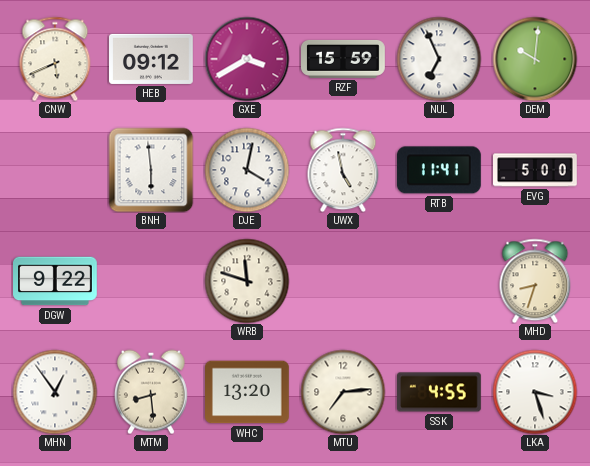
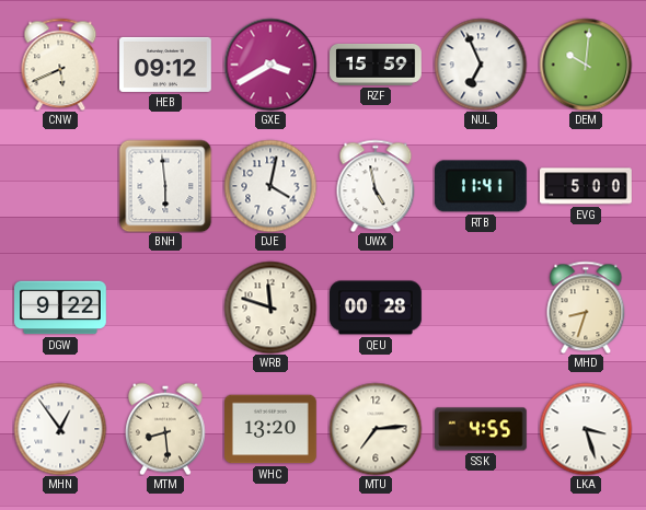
QEU: none -> 00:28 (377, 308)
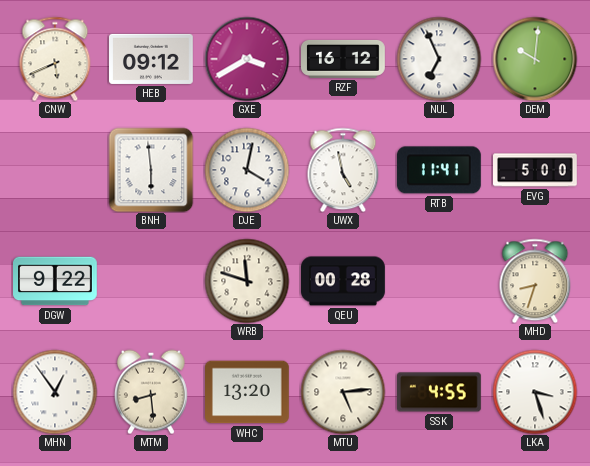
RZF: 15:59 -> 16:12 (344, 59)
MTU: 7:14 -> 5:14 (343, 392)
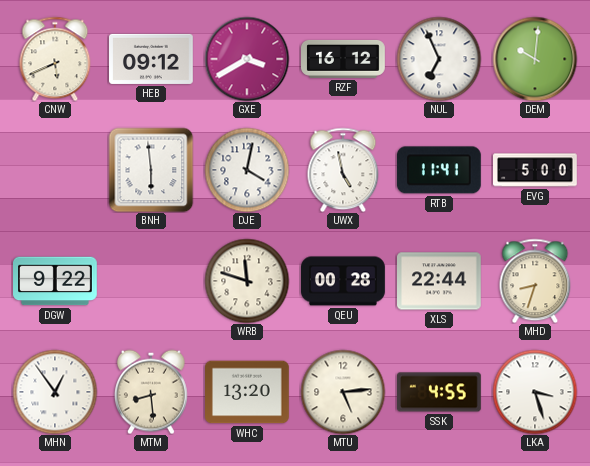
XLS: none -> 22:44 (440, 281)
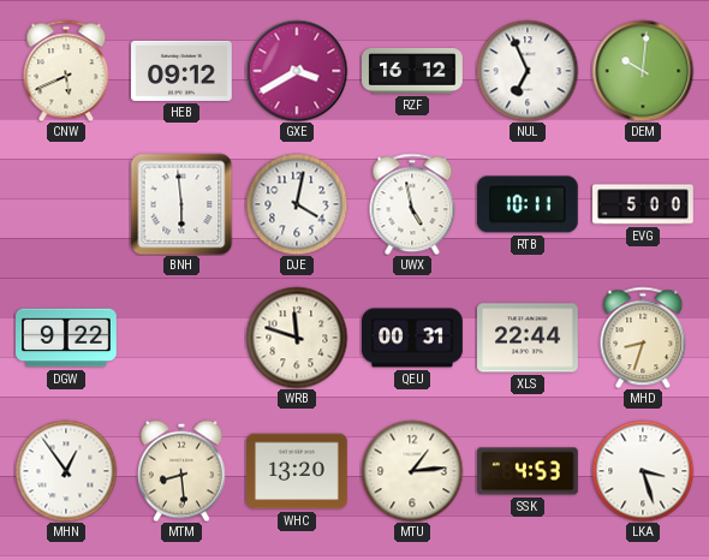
RTB: 11:41 -> 10:11 (528, 204)
QEU: 00:28 -> 00:31 (413, 338)
MTU: 5:14 -> 1:14 (412, 471)
SSK: 4:55 -> 4:53 (529, 471)
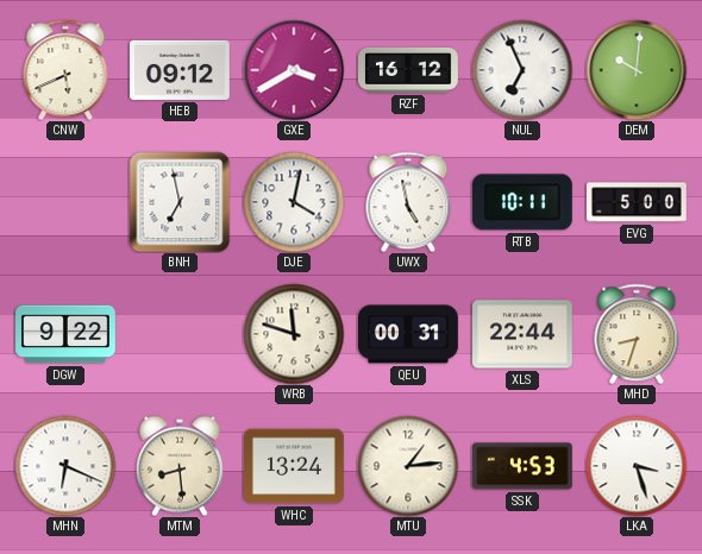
BNH: 5:59 -> 6:58 (180, 202)
MHN: 12:54 -> 6:19 (65, 466)
WHC: 13:20 -> 13:24 (295, 466)
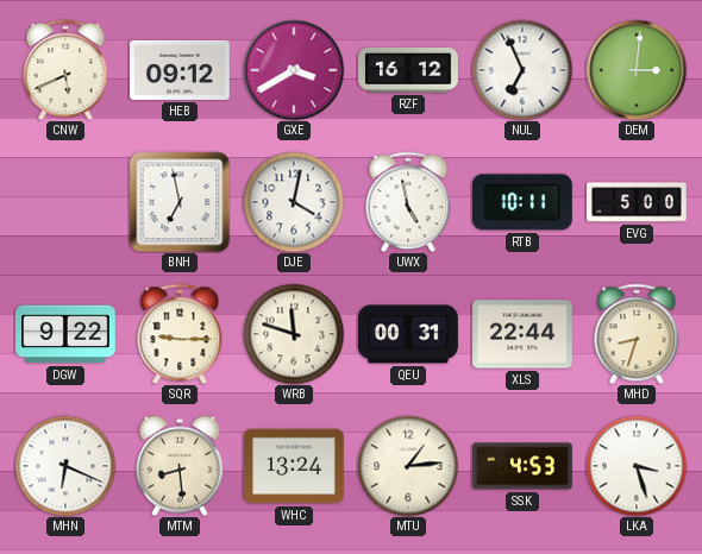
DEM: 10:01 -> 3:01 (637, 70)
SQR: none -> 9:15 (180, 334)
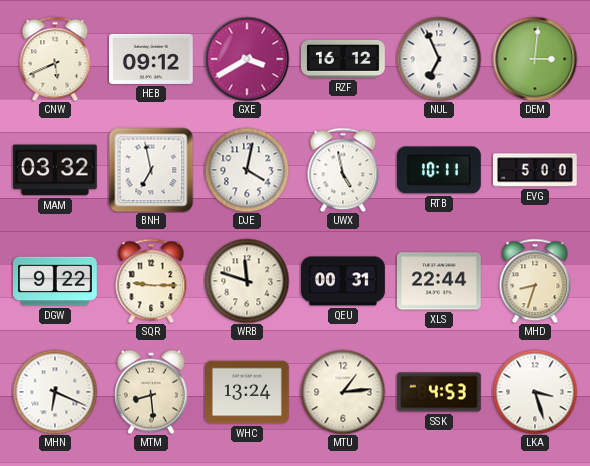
MAM: none -> 03:32 (55, 170)
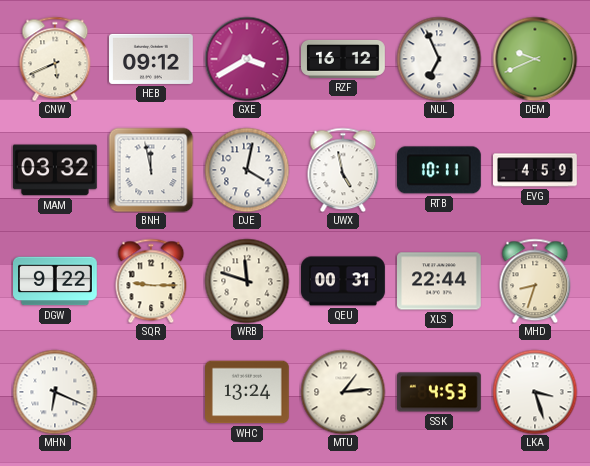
DEM: 3:01 -> 9:41 (535, 59)
BNH: 6:58 -> 11:58 (151, 170)
EVG: 5:00 -> 4:59 (536, 170)
MTM: 8:29 -> none (151, 392)
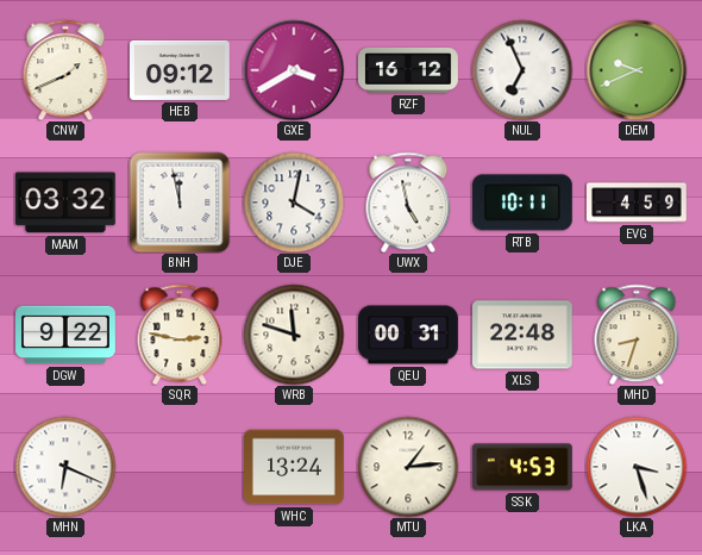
CNW: 5:41 -> 1:41 (65, 70)
SQR: 9:15 -> 2:47 (180, 335)
XLS: 22:44 -> 22:48 (524, 335)
